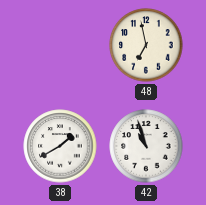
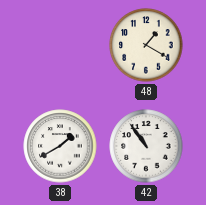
48: 6:58 -> 1:20 (146, 45)
42: 10:57 -> 10:54 (146, 146)
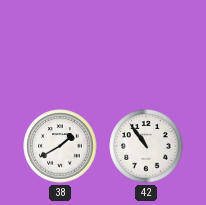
48: 1:20 -> none (146, 45)
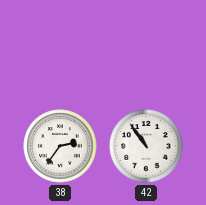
38: 1:40 -> 2:36 (60, 146)
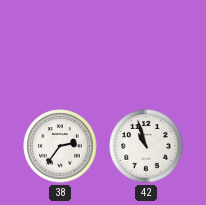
42: 10:54 -> 10:57 (146, 146)
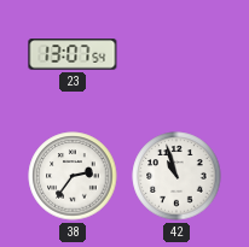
23: none -> 13:07 (73, 54)
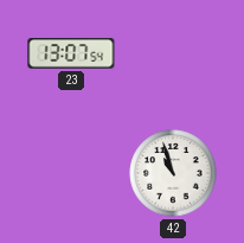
38: 2:36 -> none (73, 176)
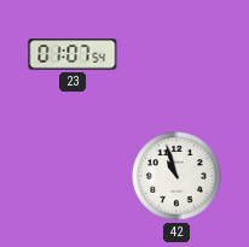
23: 13:07 -> 01:07 (73, 54)
